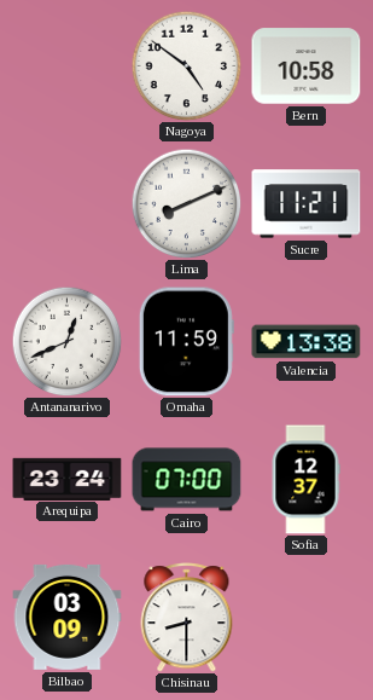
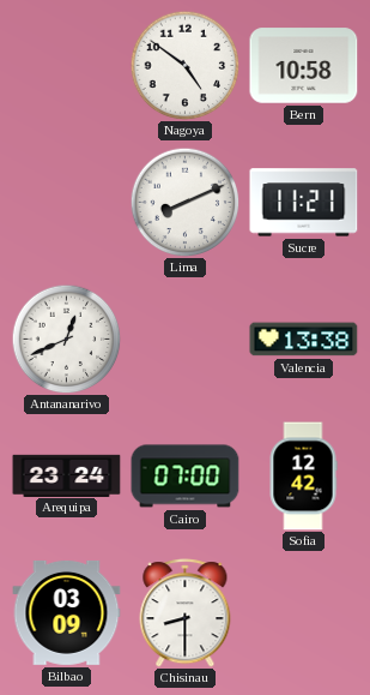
Omaha: 11:59 -> none (186, 342)
Sofia: 12:37 -> 12:42 (303, 477)
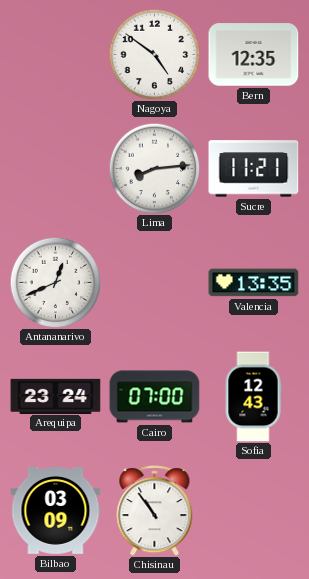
Bern: 10:58 -> 12:35 (254, 55)
Lima: 8:11 -> 8:14 (154, 168)
Valencia: 13:38 -> 13:35 (254, 283)
Sofia: 12:42 -> 12:43 (253, 397)
Chisinau: 8:30 -> 10:54 (155, 511)
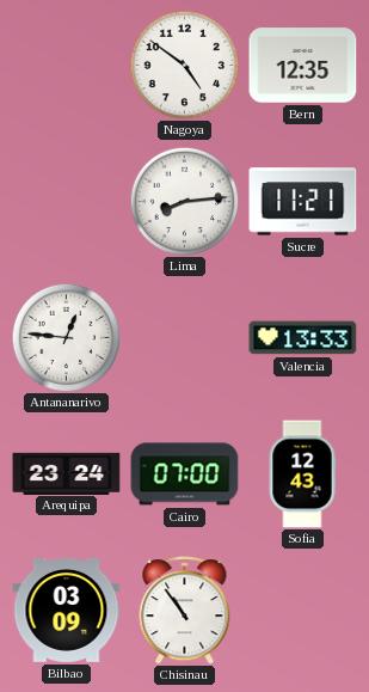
Antananarivo: 12:41 -> 12:46 (66, 337)
Valencia: 13:35 -> 13:33 (303, 338)
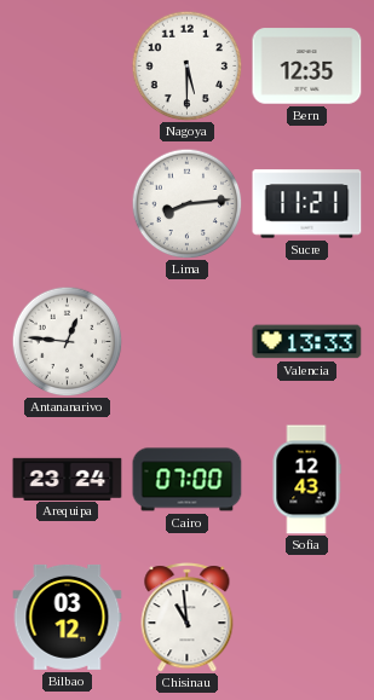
Nagoya: 4:51 -> 5:30 (186, 65)
Bilbao: 03:09 -> 03:12 (68, 617)
Chisinau: 10:54 -> 10:59 (188, 618)
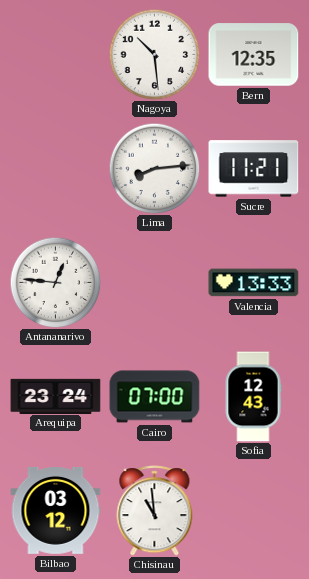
Nagoya: 5:30 -> 10:29 (154, 54)
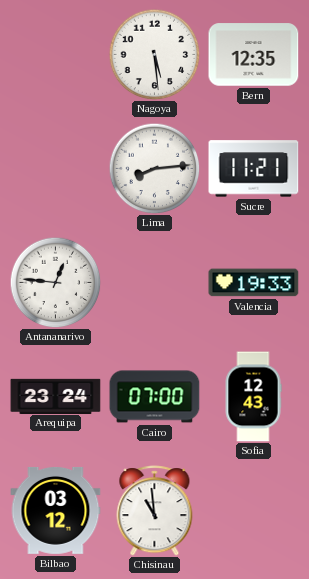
Nagoya: 10:29 -> 5:29 (154, 54)
Valencia: 13:33 -> 19:33 (254, 283)
